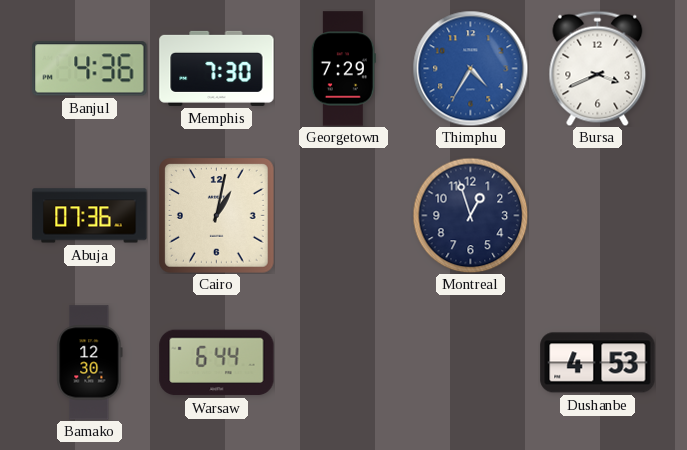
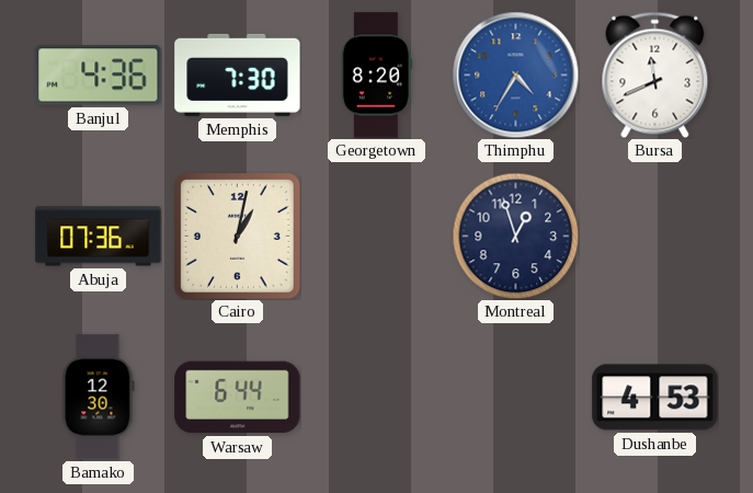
Georgetown: 7:29 -> 8:20 (376, 76)
Bursa: 3:41 -> 11:41 (655, 74)
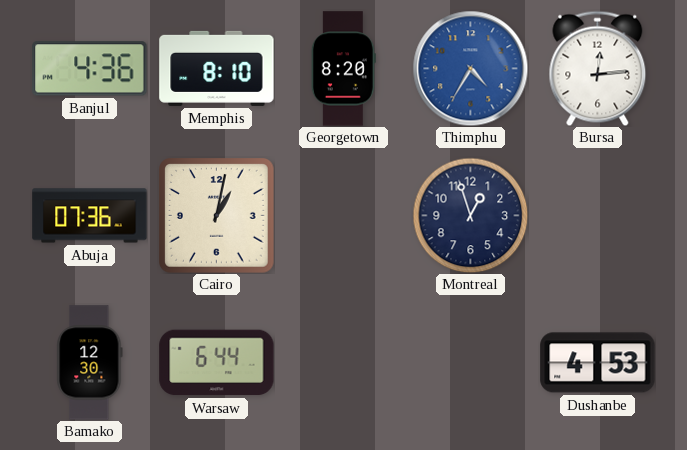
Memphis: 7:30 -> 8:10 (217, 68)
Bursa: 11:41 -> 12:14 (598, 68)
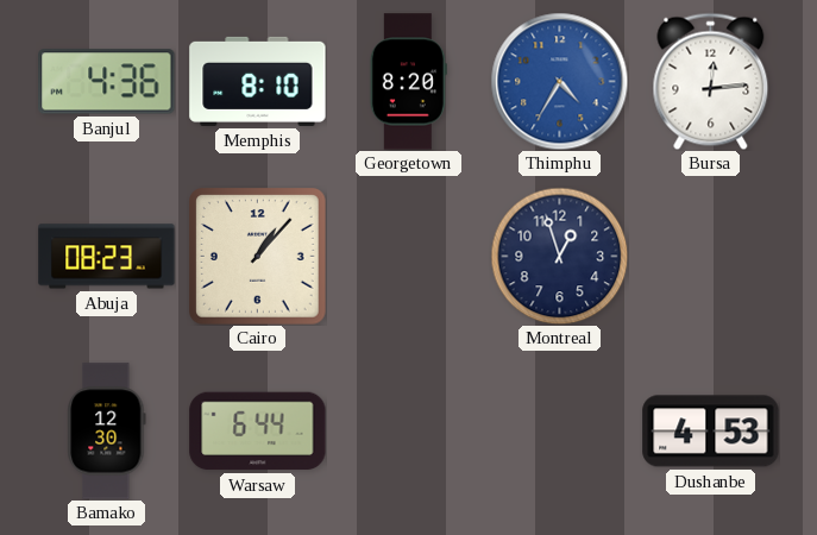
Abuja: 07:36 -> 08:23 (107, 257)
Cairo: 1:02 -> 1:07 (258, 257)
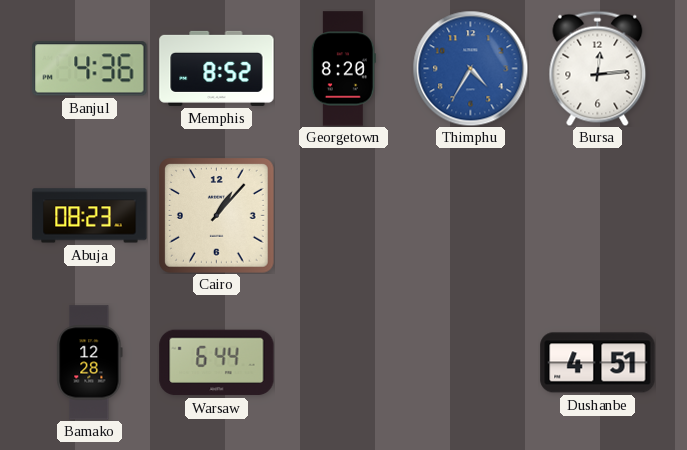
Memphis: 8:10 -> 8:52 (217, 68)
Montreal: 12:57 -> none (559, 256)
Bamako: 12:30 -> 12:28 (90, 363)
Dushanbe: 4:53 -> 4:51 (598, 363)
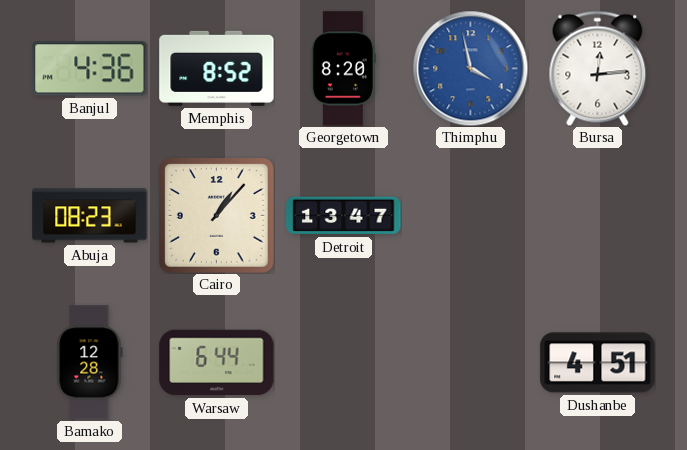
Thimphu: 4:35 -> 3:58 (470, 68)
Detroit: none -> 13:47 (344, 216)
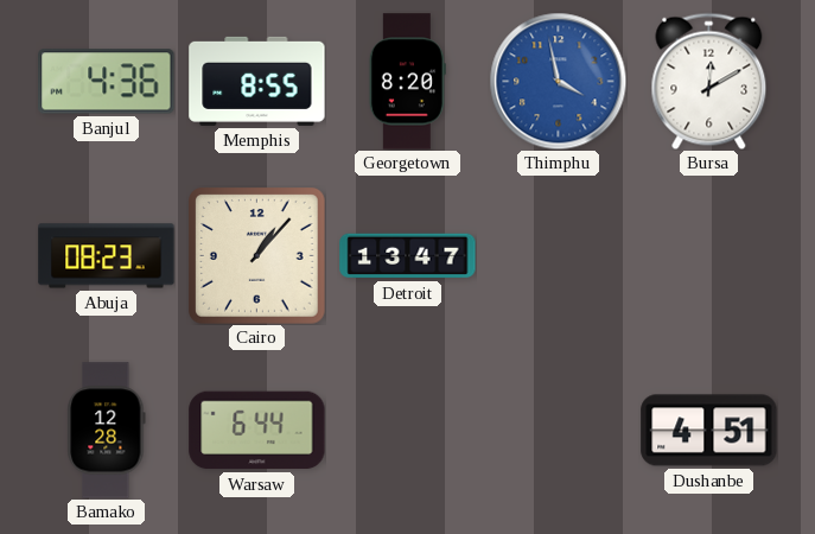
Memphis: 8:52 -> 8:55 (257, 81)
Bursa: 12:14 -> 12:10 (709, 81)
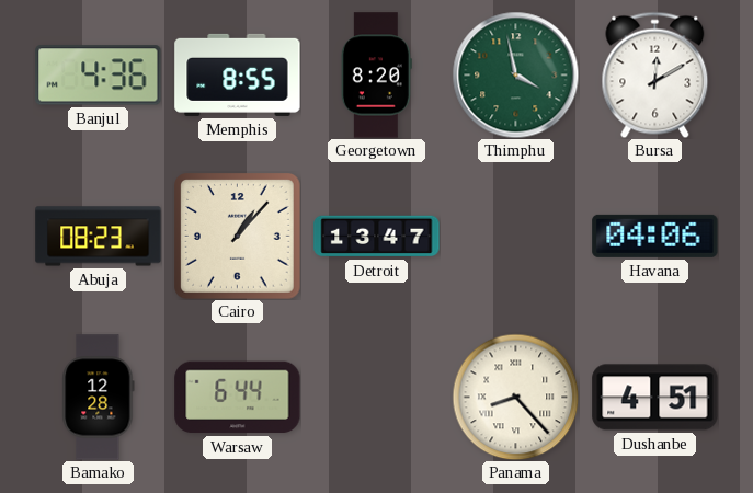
Thimphu dial: blue -> green (515, 74)
Havana: none -> 04:06 (655, 236)
Panama: none -> 8:23 (515, 397)
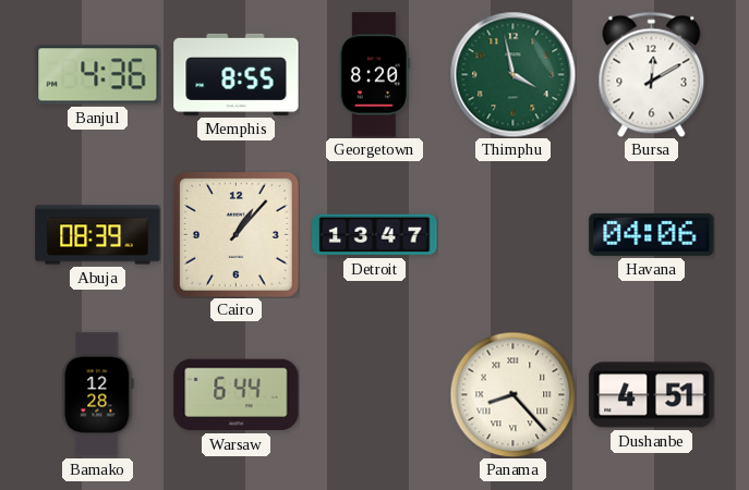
Abuja: 08:23 -> 08:39 (98, 235)
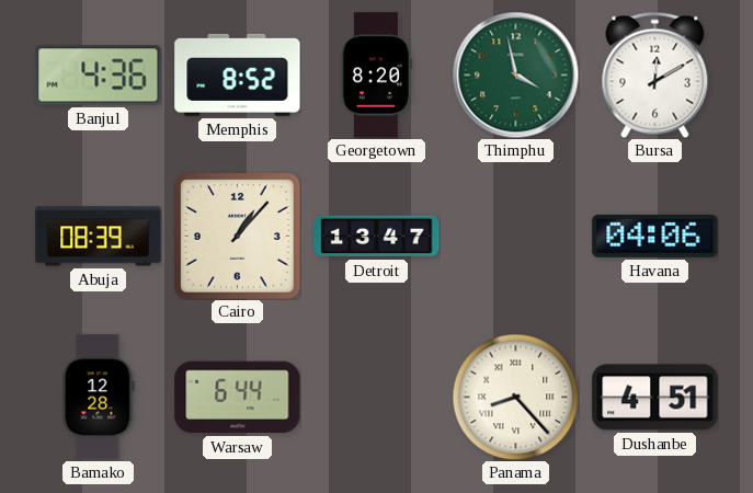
Memphis: 8:55 -> 8:52 (238, 74)
